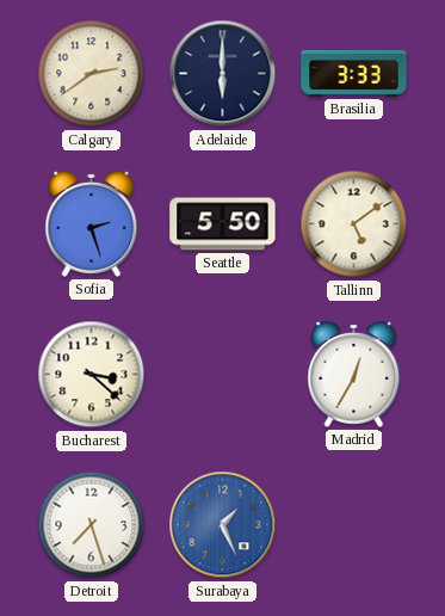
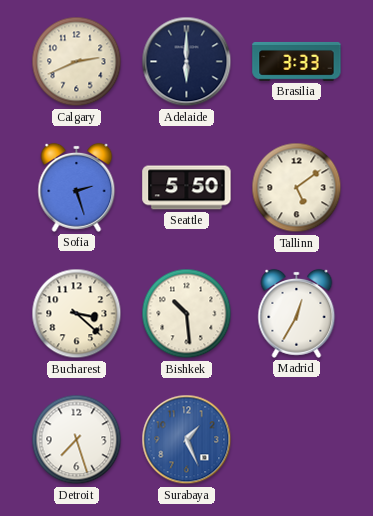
Calgary: 2:39 -> 2:41 (77, 62)
Bishkek: none -> 10:29 (187, 314)
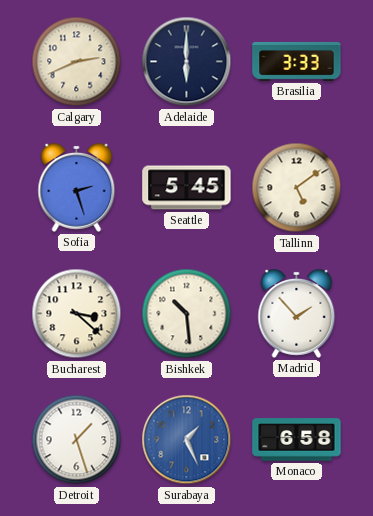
Seattle: 5:50 -> 5:45 (187, 188)
Madrid: 12:35 -> 1:53 (297, 313)
Detroit: 7:27 -> 1:27 (77, 440)
Monaco: none -> 6:58 (297, 440)
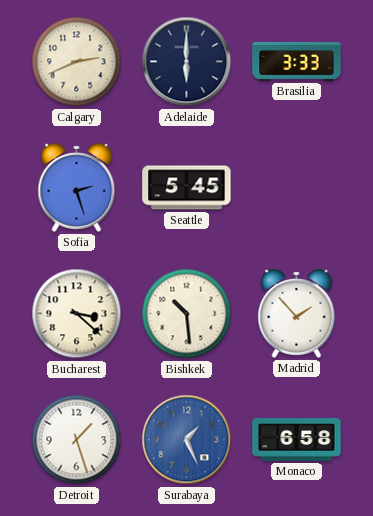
Tallinn: 5:09 -> none (297, 188)
